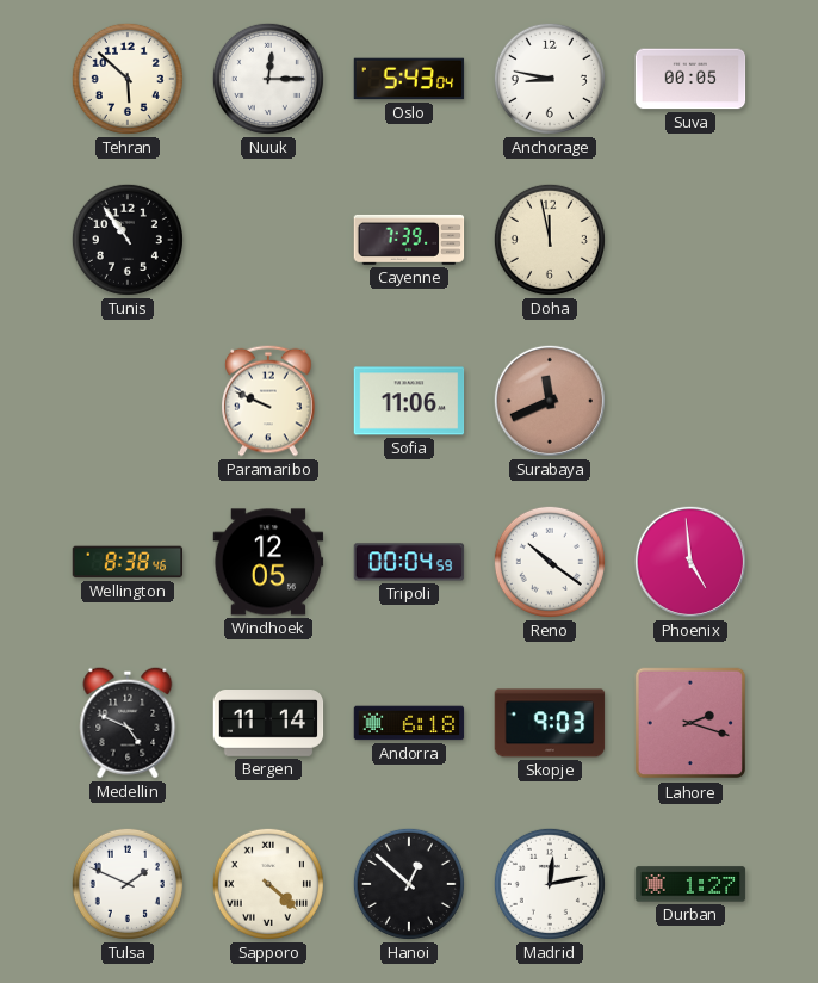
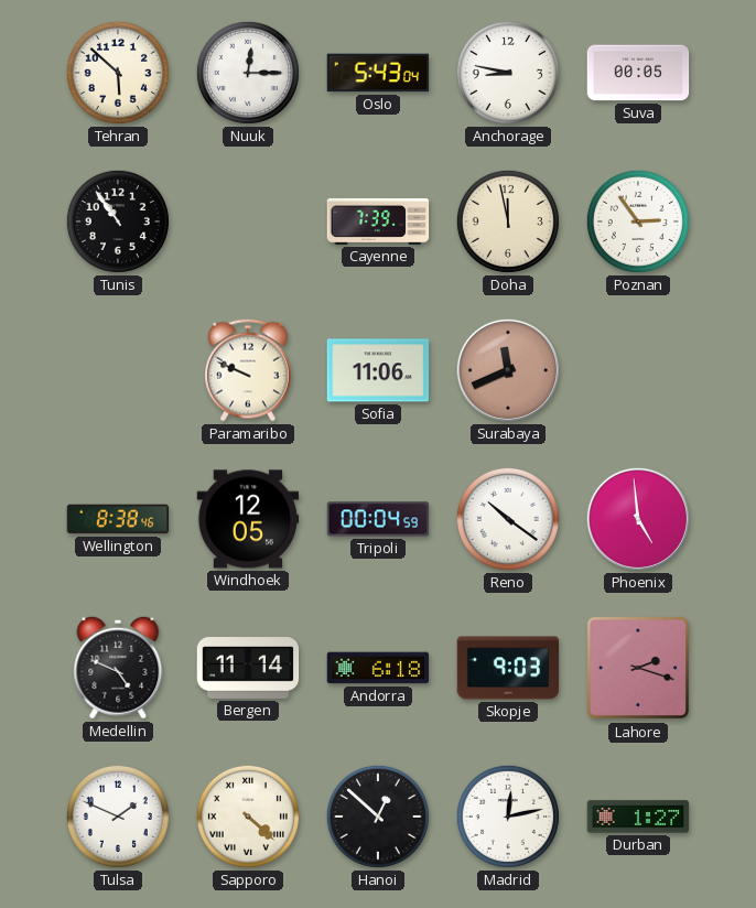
Poznan: none -> 2:54 (638, 221)
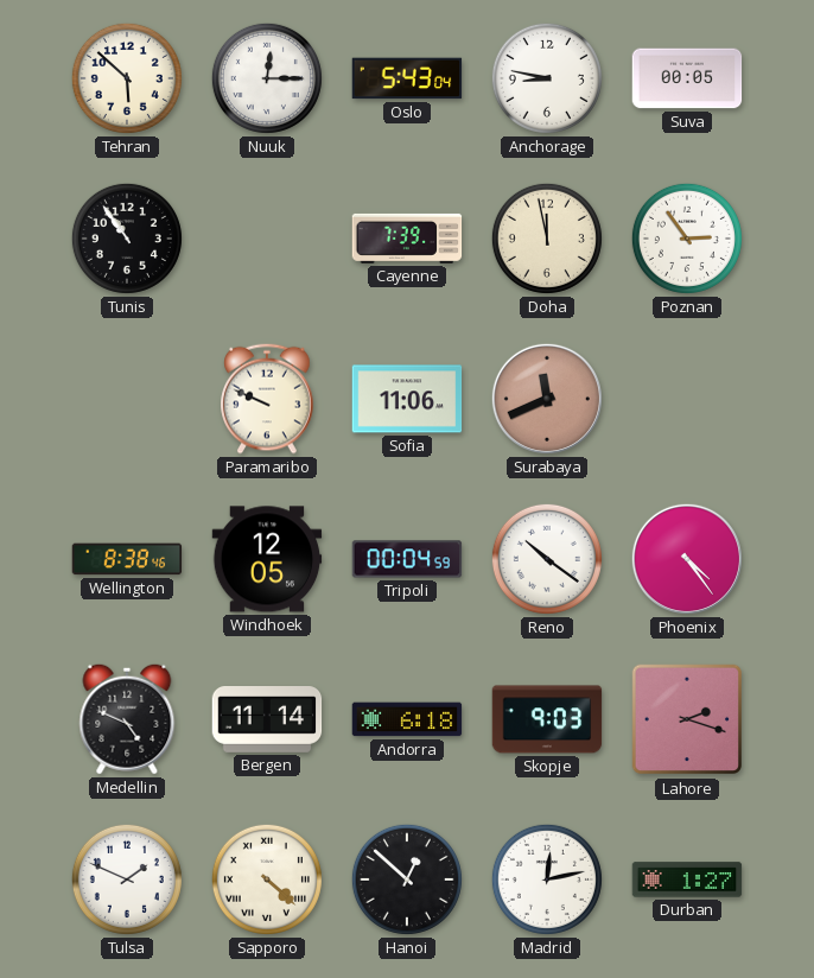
Phoenix: 4:59 -> 4:24 (687, 559)
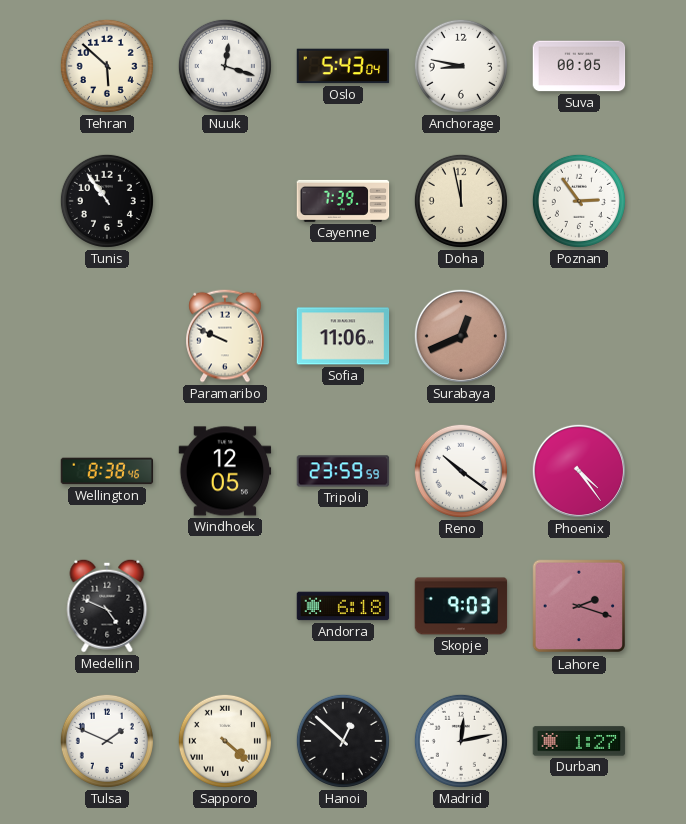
Nuuk: 12:15 -> 12:18 (225, 66)
Surabaya: 11:41 -> 12:41 (461, 336)
Tripoli: 00:04 -> 23:59 (343, 471)
Bergen: 11:14 -> none (267, 720)
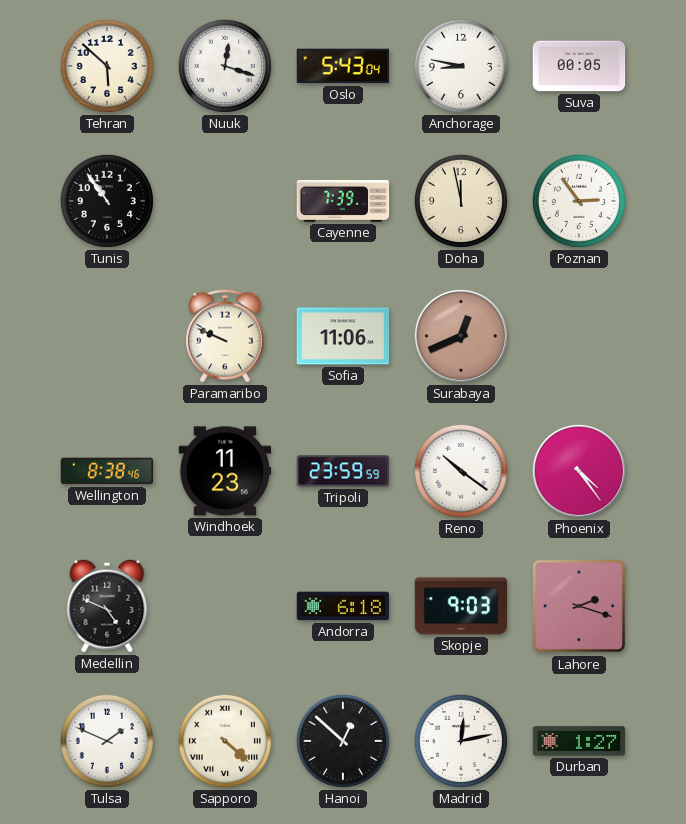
Windhoek: 12:05 -> 11:23 (225, 471)
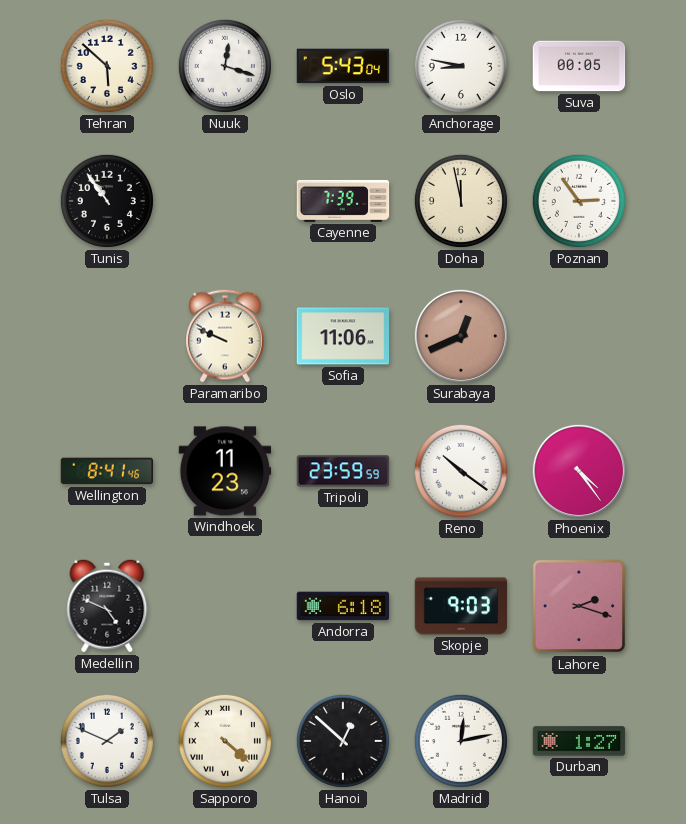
Wellington: 8:38 -> 8:41 (107, 471)
